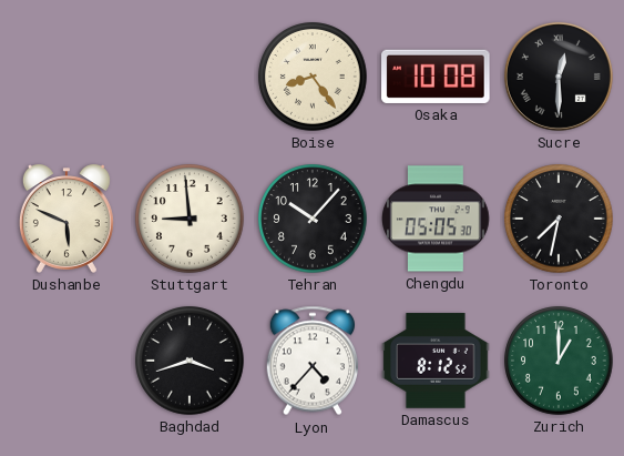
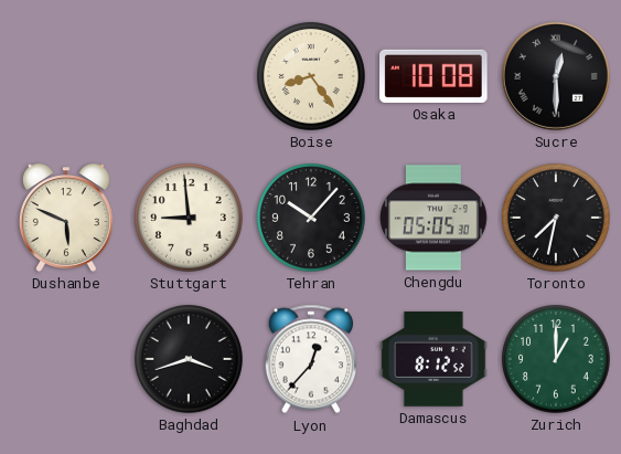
Lyon: 4:37 -> 12:37 (310, 359)
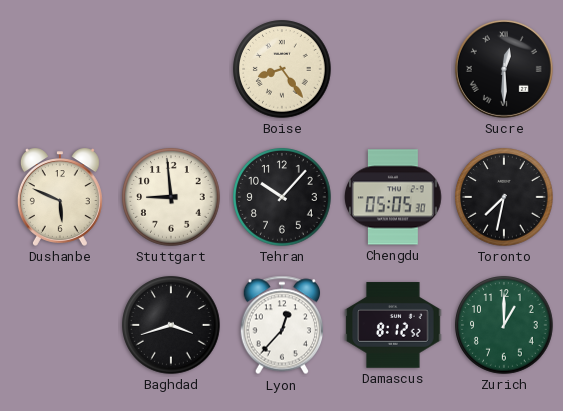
Osaka: 10:08 -> none (433, 76)
